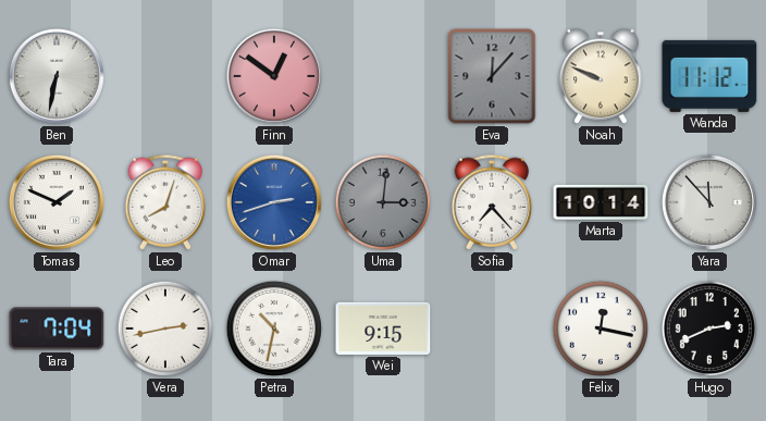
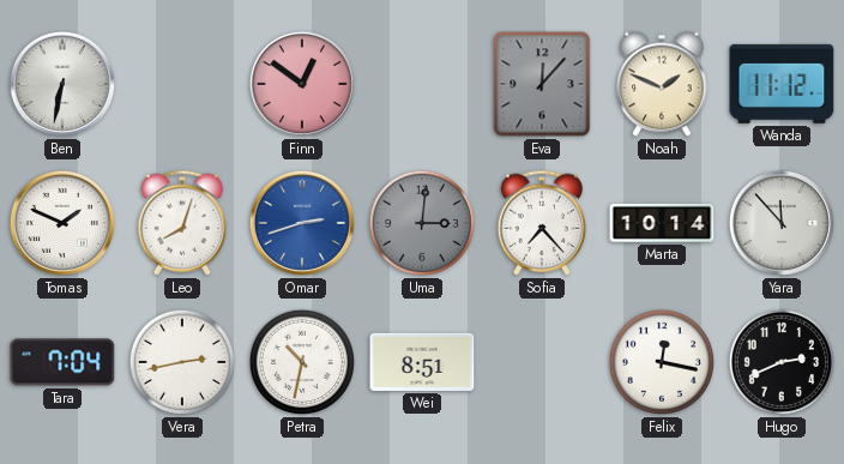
Noah: 9:49 -> 1:49 (662, 84)
Wei: 9:15 -> 8:51 (422, 362)
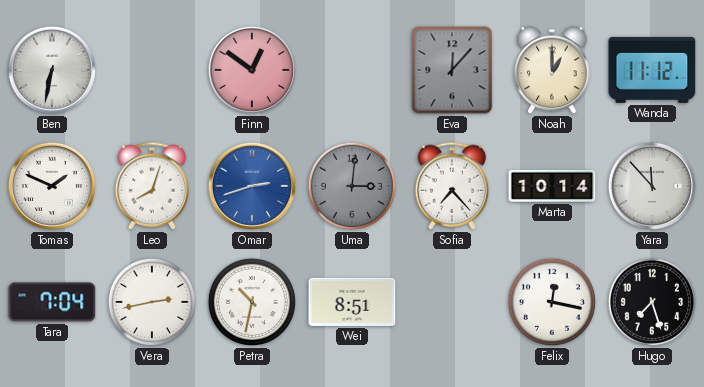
Noah: 1:49 -> 1:00 (552, 70)
Hugo: 2:41 -> 7:27 (652, 302)
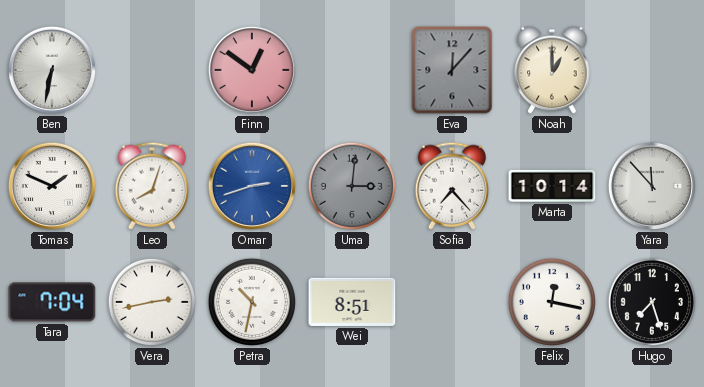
Wanda: 11:12 -> none (652, 70)
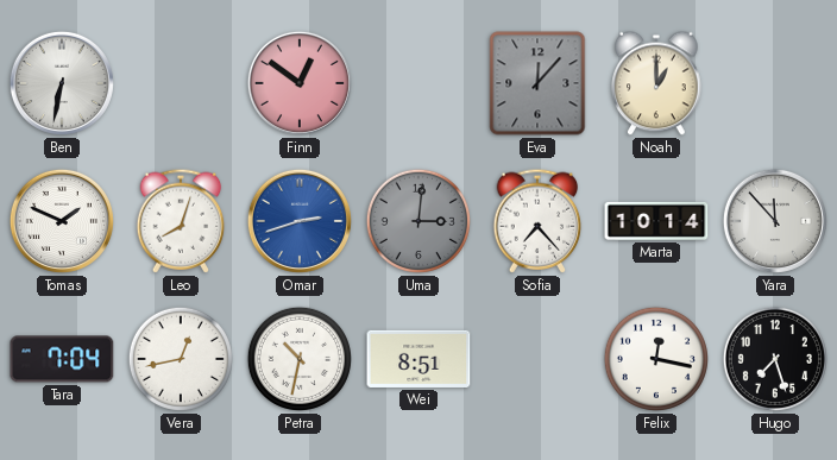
Vera: 2:43 -> 12:43 (181, 359)
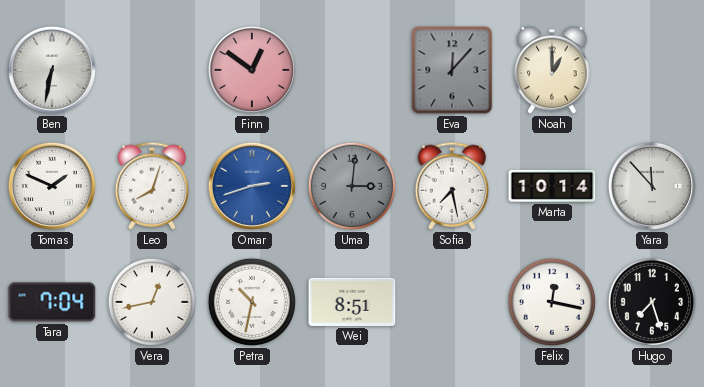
Sofia: 7:23 -> 7:28 (452, 186)
